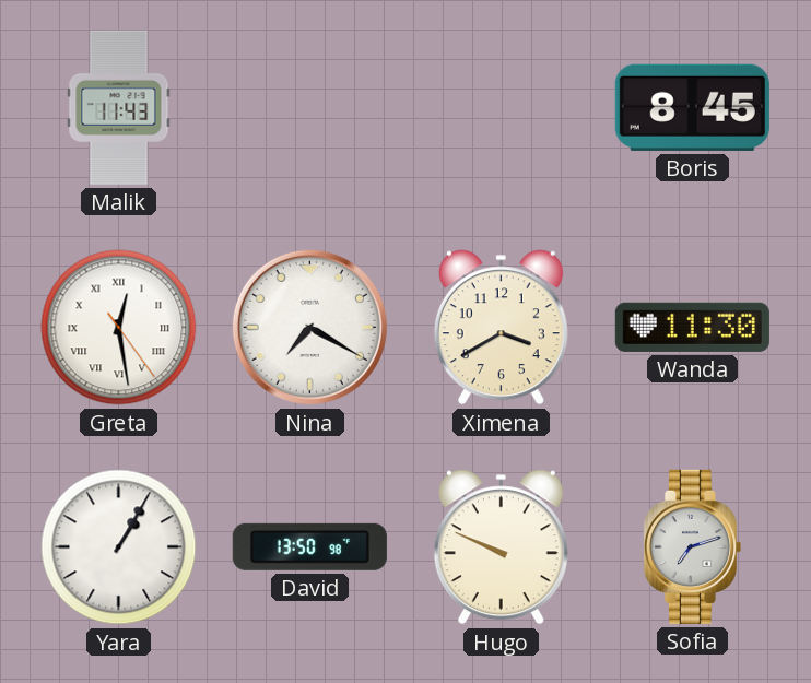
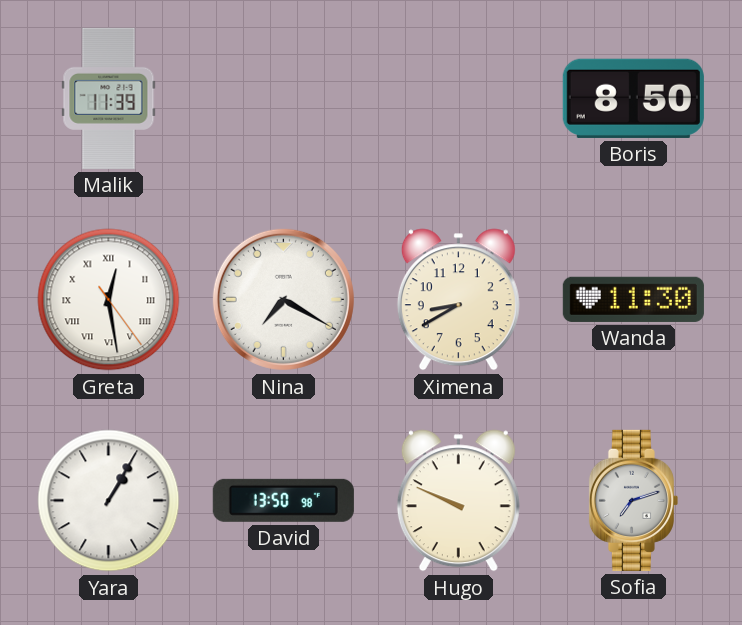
Malik: 11:43 -> 11:39 (109, 98)
Boris: 8:45 -> 8:50 (633, 98)
Ximena: 3:40 -> 8:40 (458, 300)
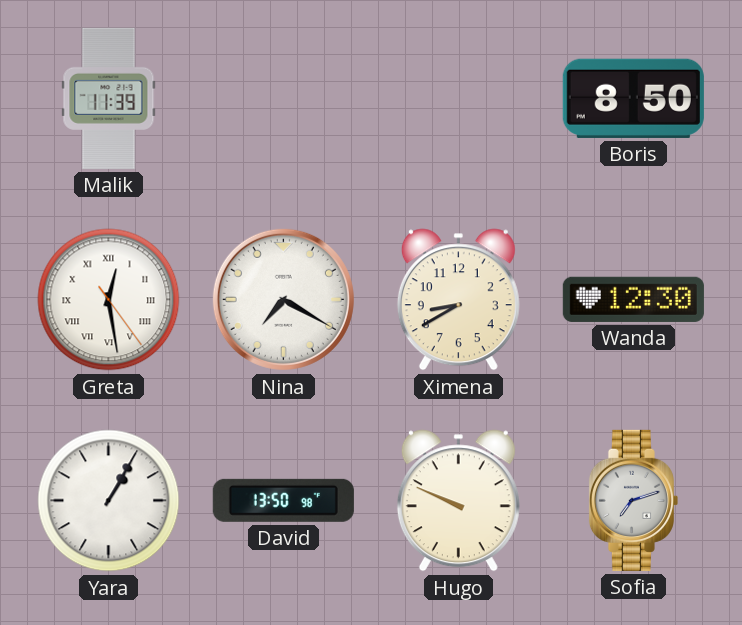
Wanda: 11:30 -> 12:30 (633, 299)
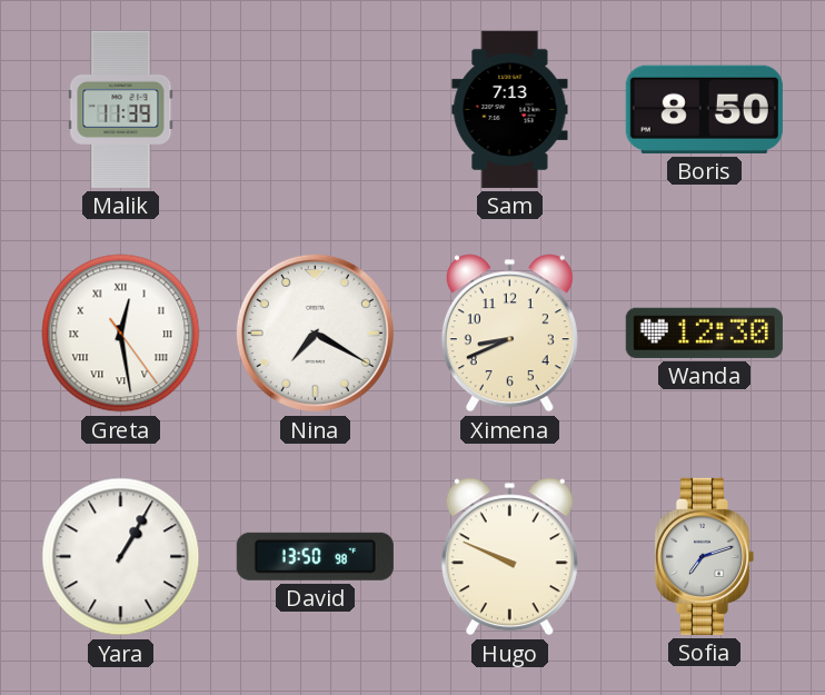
Sam: none -> 7:13 (510, 109)
Ximena: 8:40 -> 8:41 (509, 334)
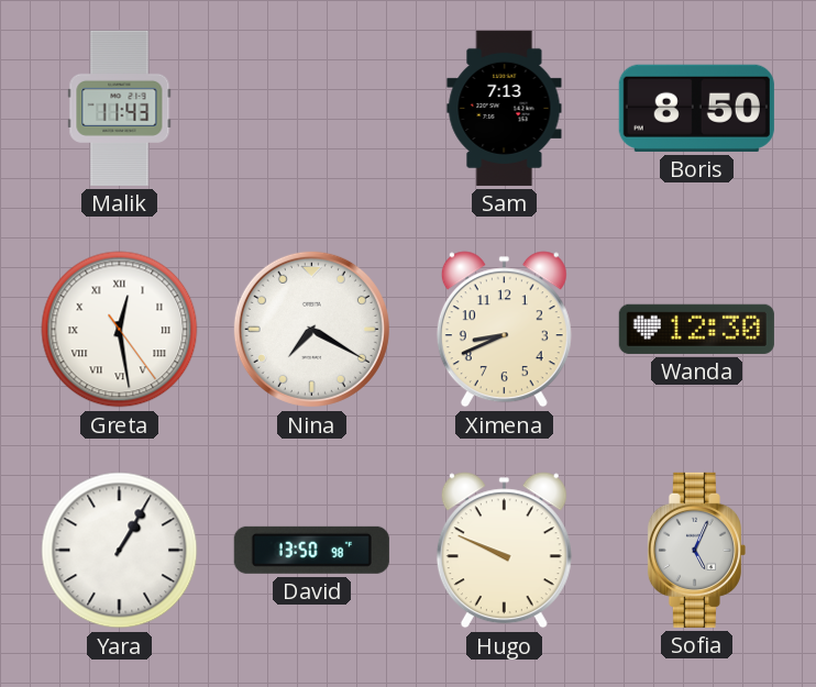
Malik: 11:39 -> 11:43 (120, 108)
Sofia: 7:12 -> 5:04 (696, 550)
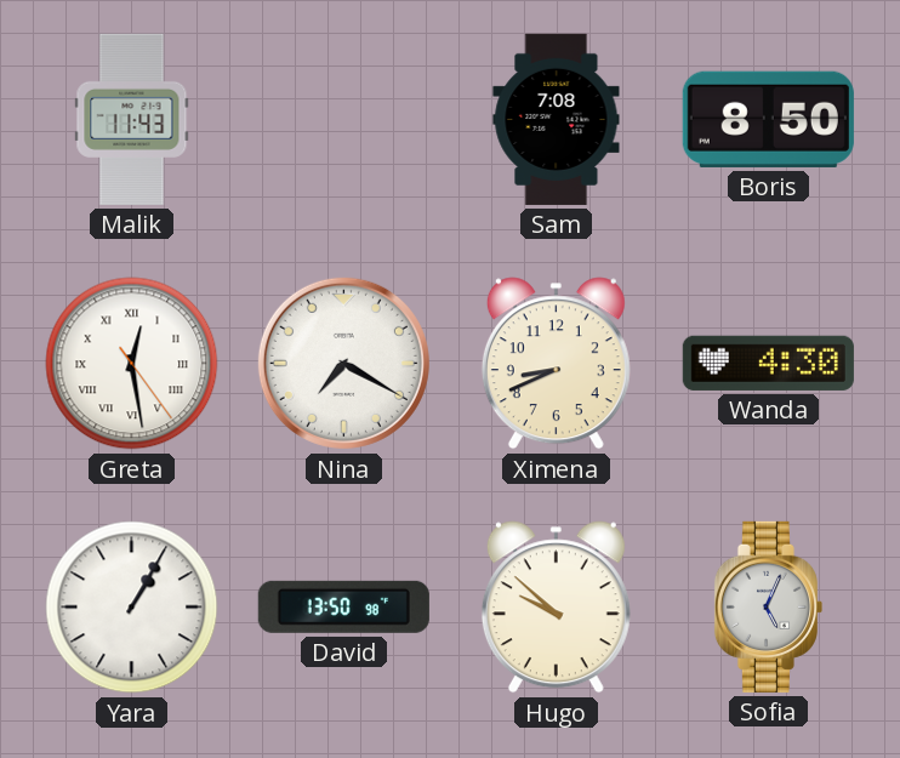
Sam: 7:13 -> 7:08 (557, 119)
Wanda: 12:30 -> 4:30 (768, 363)
Hugo: 9:49 -> 9:52 (556, 608)
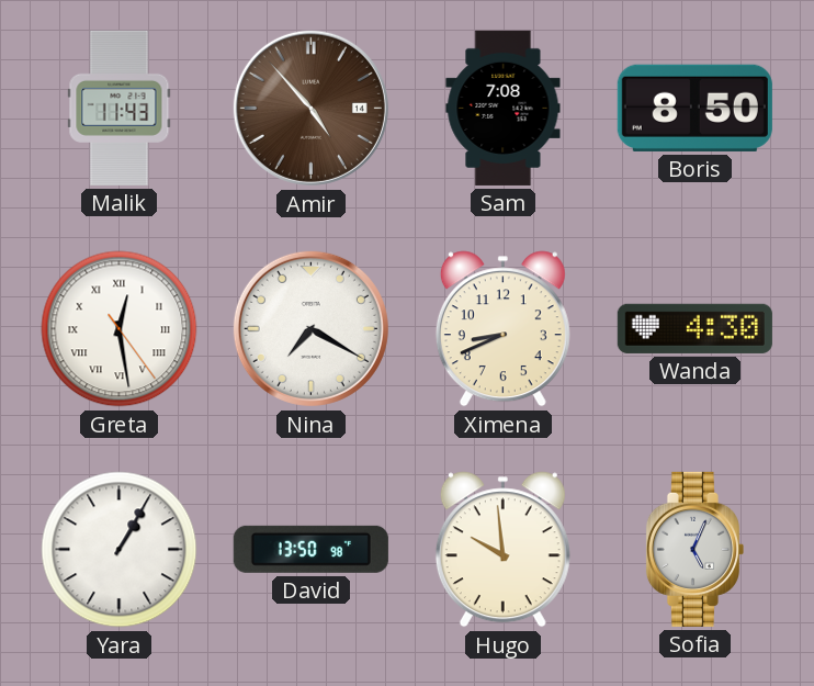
Amir: none -> 4:53 (310, 108)
Hugo: 9:52 -> 9:59 (502, 550)
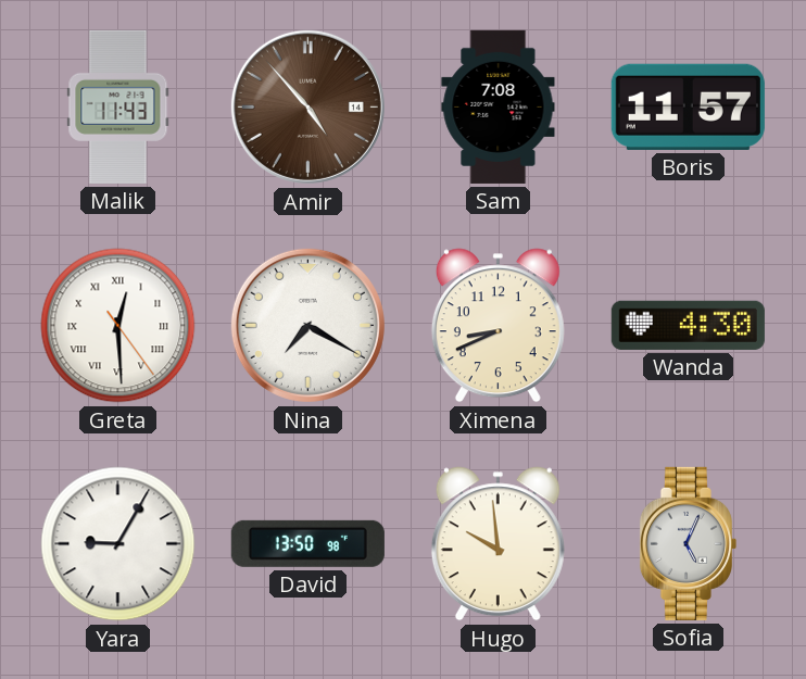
Boris: 8:50 -> 11:57 (688, 106)
Greta: 12:28 -> 12:29 (118, 326)
Yara: 1:05 -> 9:05 (118, 544)
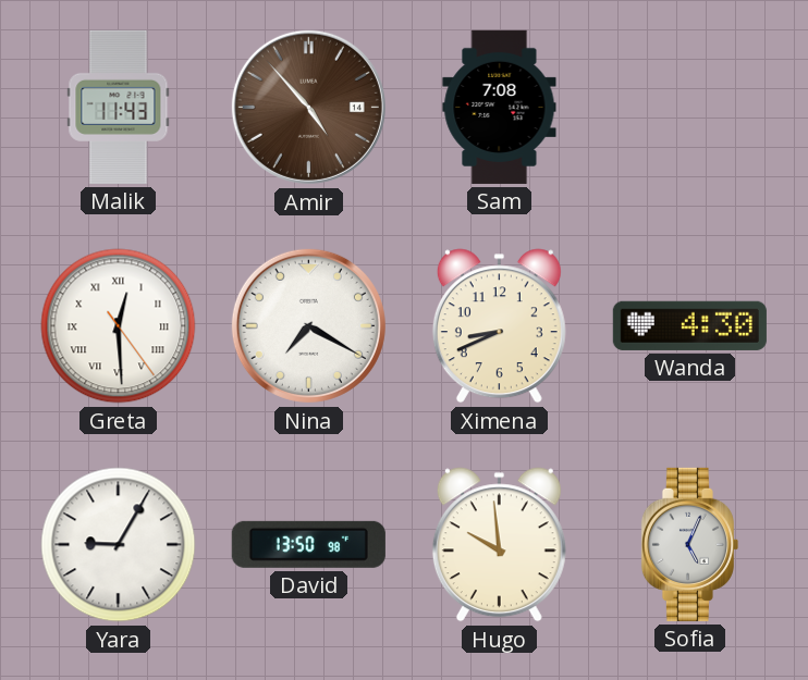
Boris: 11:57 -> none (688, 106)
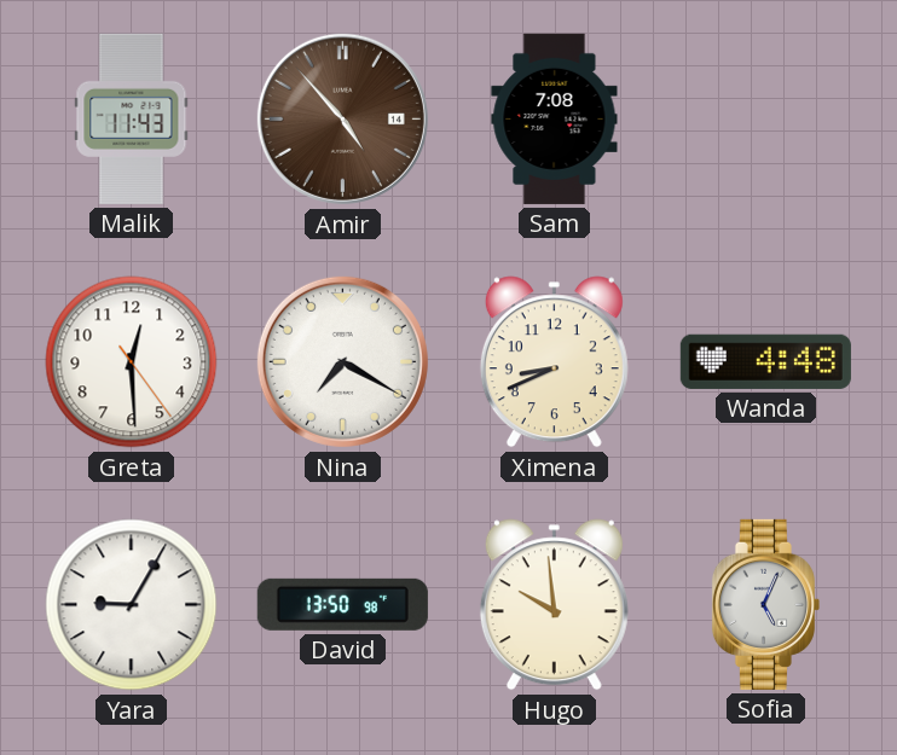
Greta numerals: Roman -> Arabic (132, 362)
Wanda: 4:30 -> 4:48 (765, 361)
